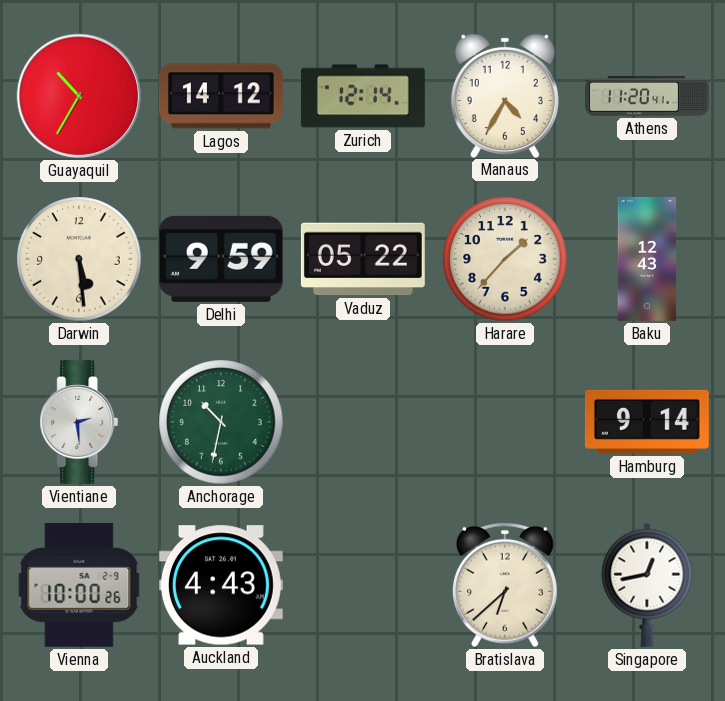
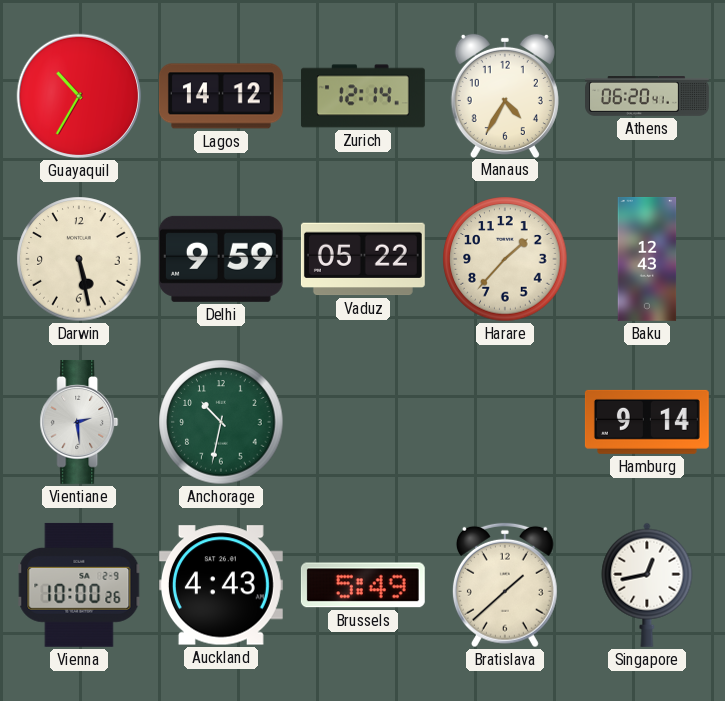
Athens: 11:20 -> 06:20 (648, 96)
Darwin: 5:29 -> 5:28 (79, 259)
Brussels: none -> 5:49 (363, 585)
Bratislava: 6:38 -> 1:38 (505, 585)
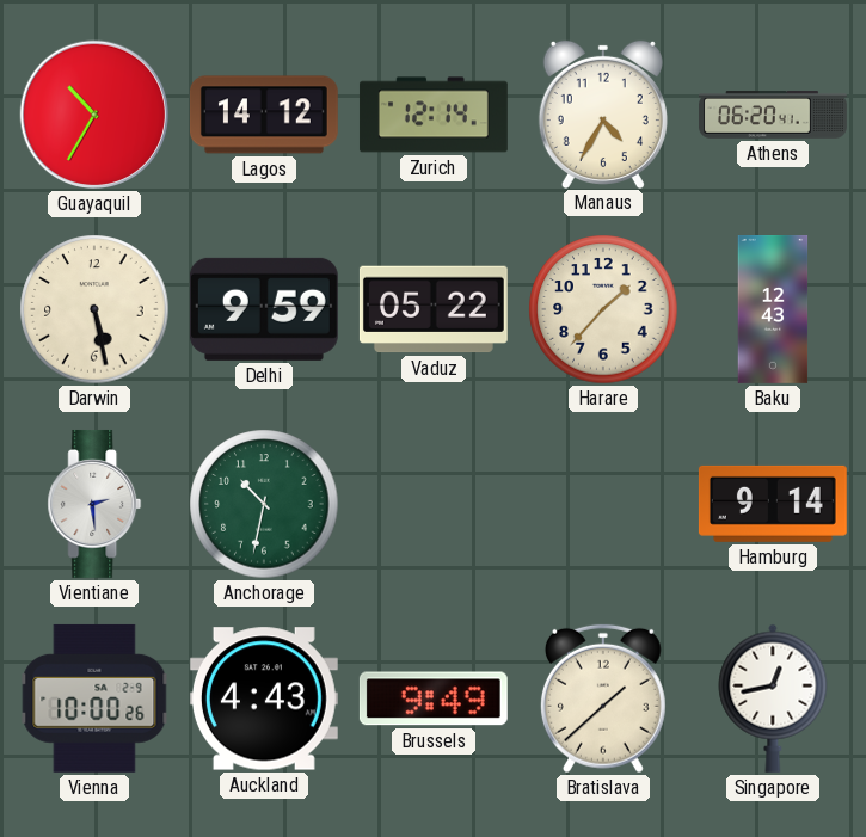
Brussels: 5:49 -> 9:49 (434, 698)
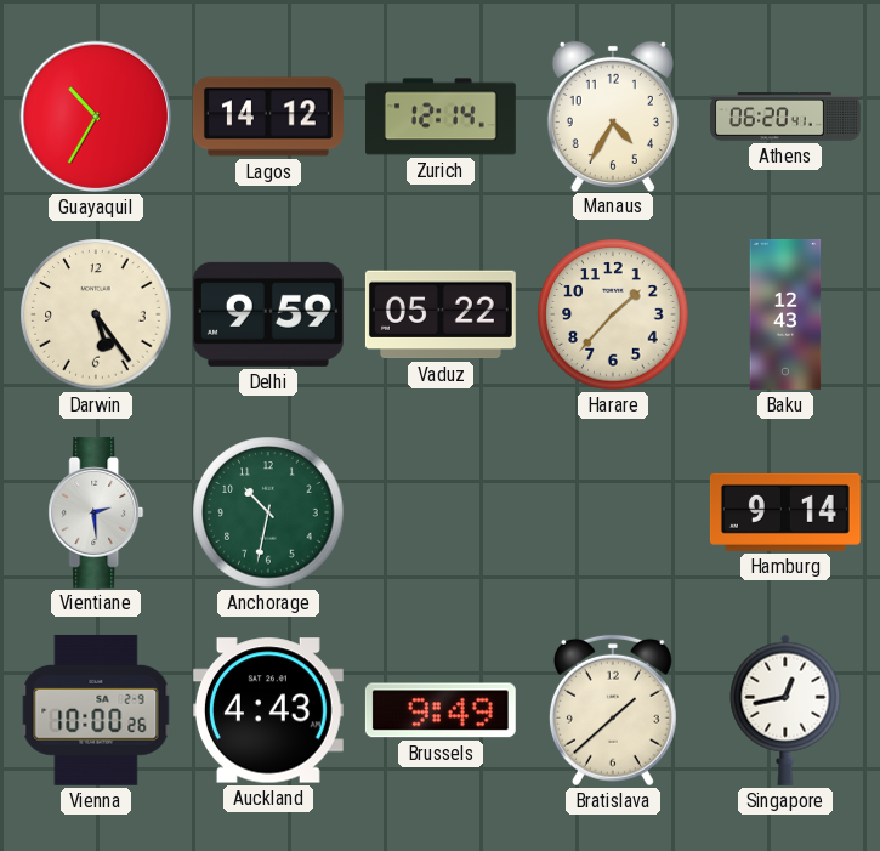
Darwin: 5:28 -> 5:24 (96, 314)
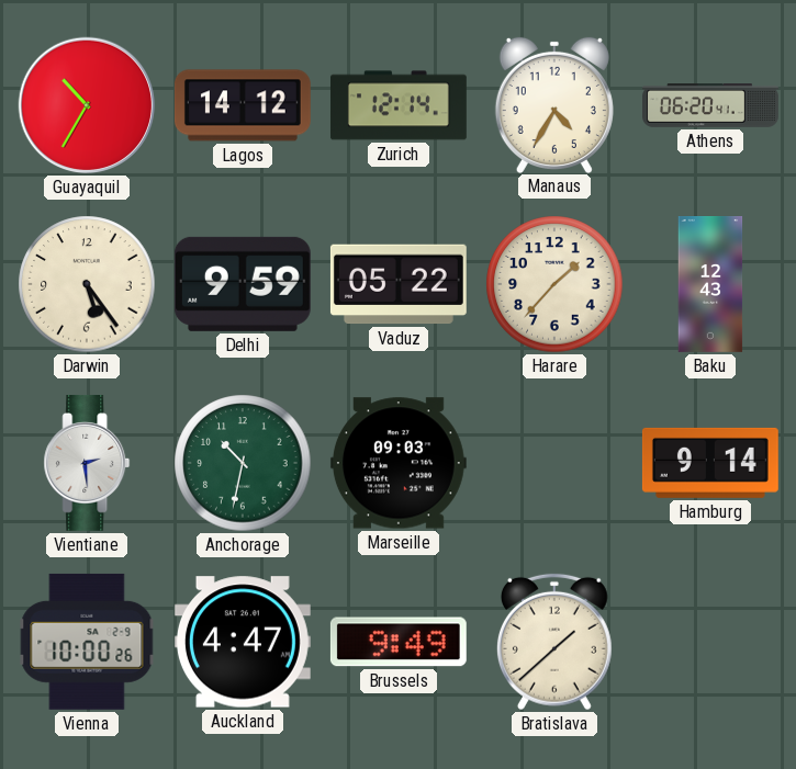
Marseille: none -> 09:03 (399, 463)
Auckland: 4:43 -> 4:47 (243, 642)
Singapore: 12:43 -> none (785, 710)
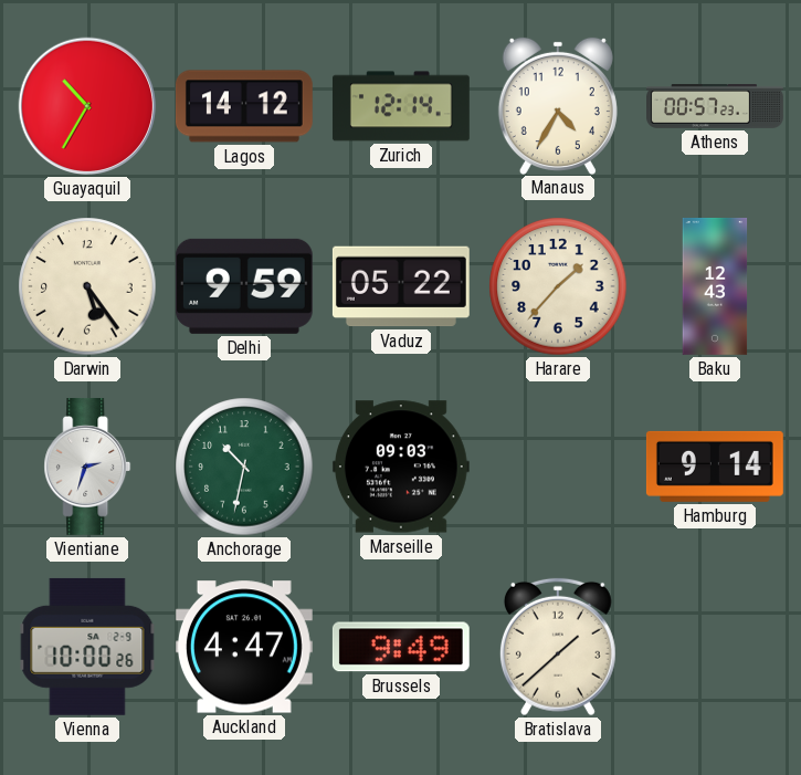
Athens: 06:20 -> 00:57 (716, 106)
Vientiane: 2:29 -> 2:33 (87, 467)
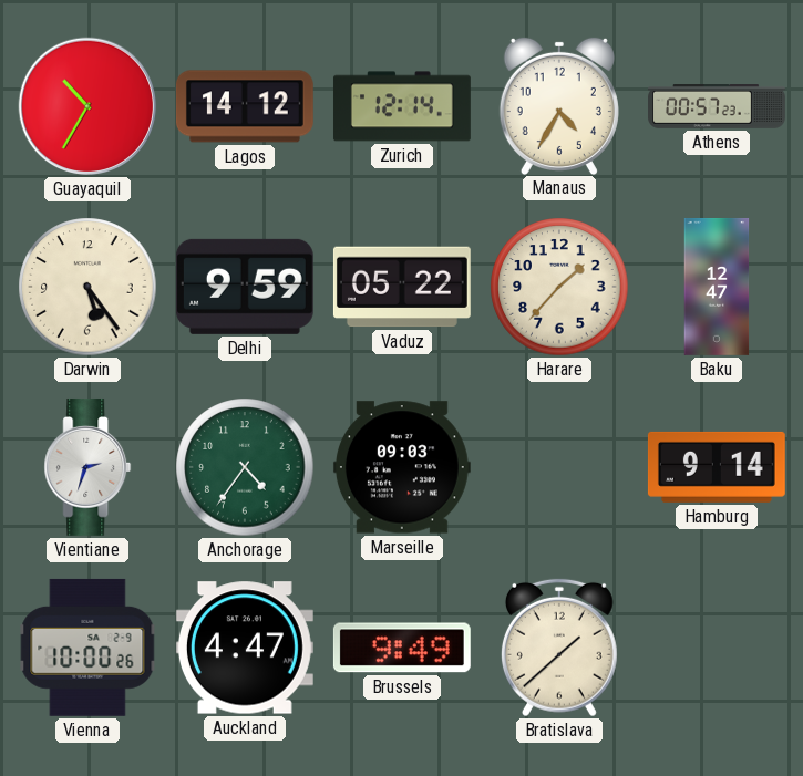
Baku: 12:43 -> 12:47 (717, 288)
Anchorage: 10:32 -> 4:36 (245, 467)
